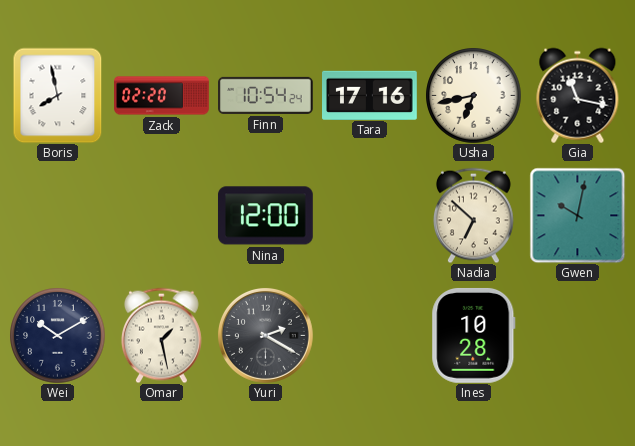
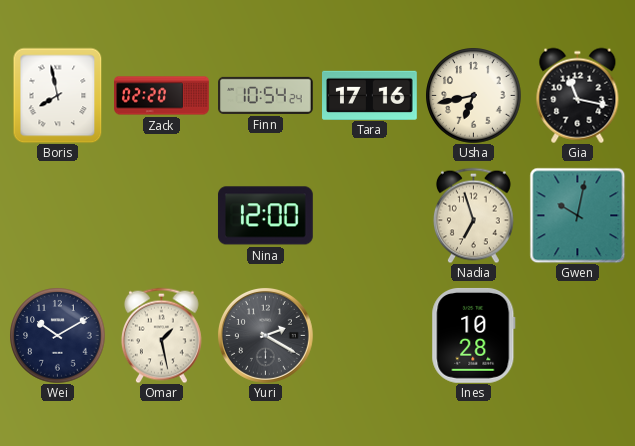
Nadia: 6:52 -> 6:57 (473, 215)
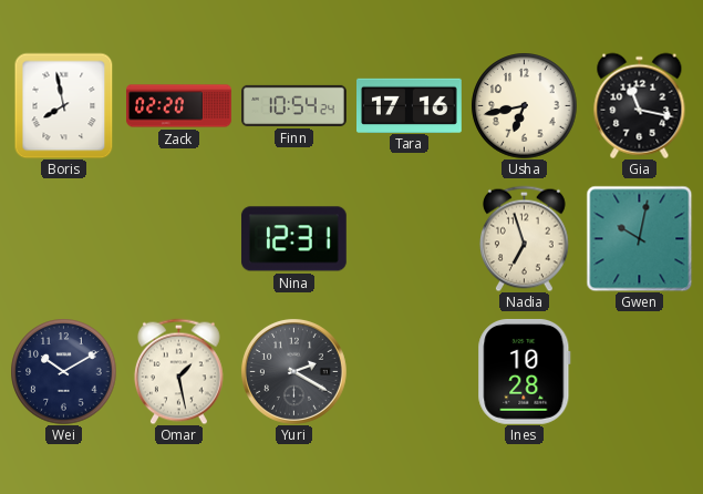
Nina: 12:00 -> 12:31 (293, 239)
